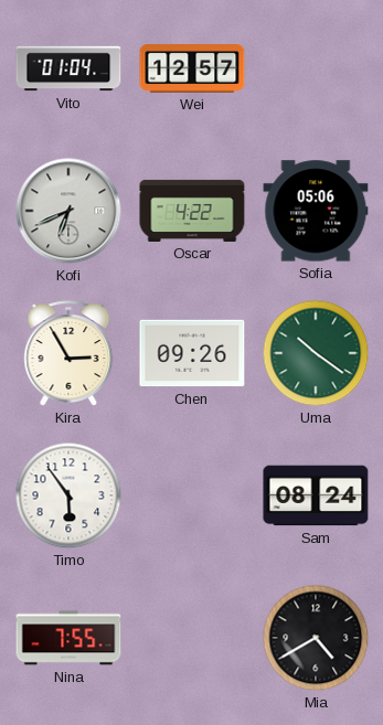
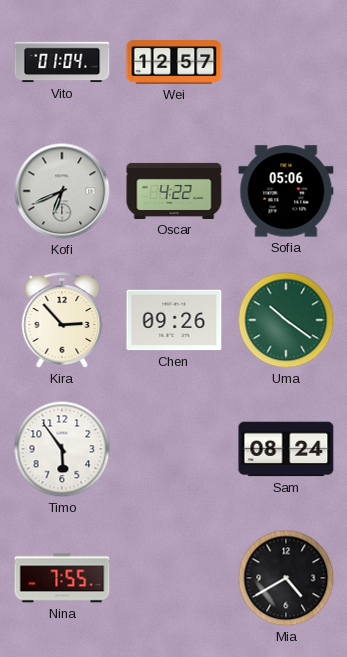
Kira: 2:55 -> 2:53 (62, 320)
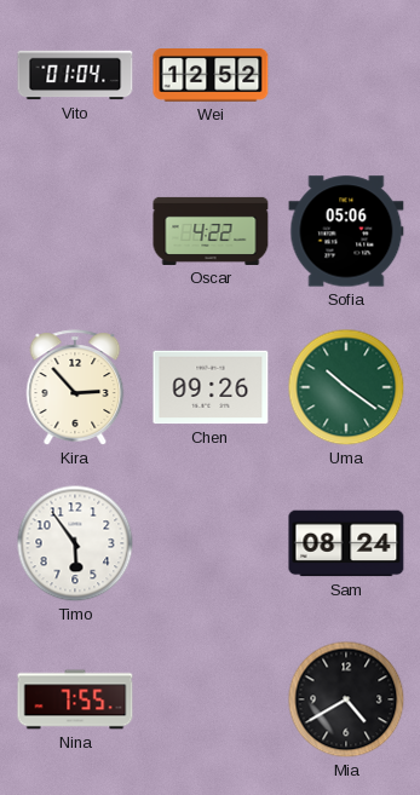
Wei: 12:57 -> 12:52 (211, 76)
Kofi: 6:41 -> none (62, 191)
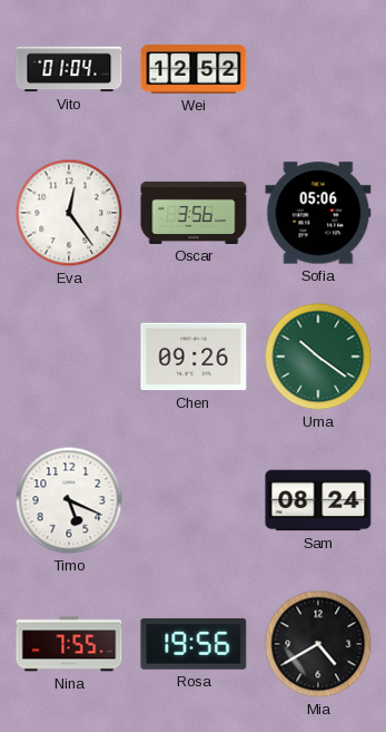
Eva: none -> 12:24 (69, 213)
Oscar: 4:22 -> 3:56 (194, 213)
Kira: 2:53 -> none (75, 387)
Timo: 5:54 -> 5:19 (69, 500)
Rosa: none -> 19:56 (194, 644)
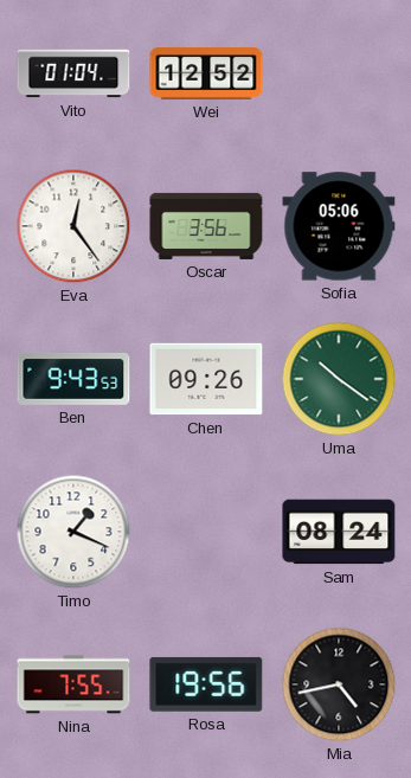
Ben: none -> 9:43 (73, 380)
Timo: 5:19 -> 1:19 (73, 532)
Mia: 4:40 -> 4:43 (339, 684)
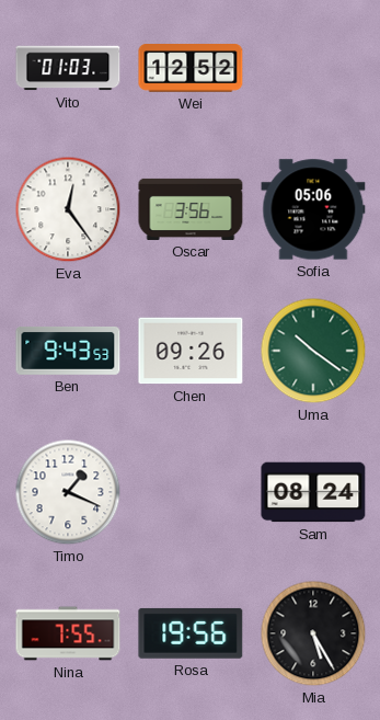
Vito: 01:04 -> 01:03 (68, 68)
Mia: 4:43 -> 5:25 (313, 633)
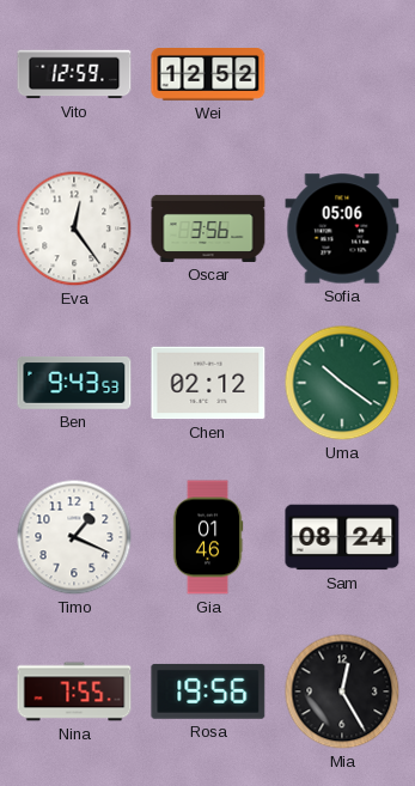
Vito: 01:03 -> 12:59 (74, 74)
Chen: 09:26 -> 02:12 (208, 383)
Gia: none -> 01:46 (208, 537)
Mia: 5:25 -> 12:25 (342, 691)
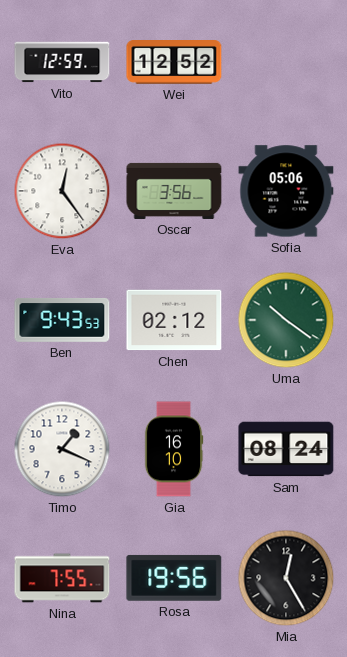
Gia: 01:46 -> 16:10 (174, 449)
